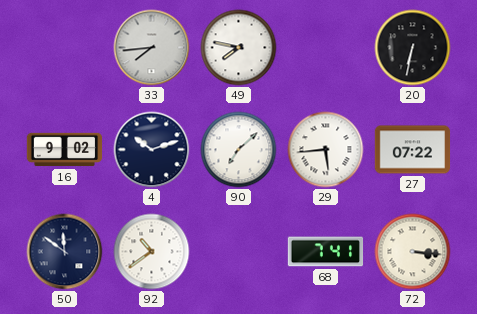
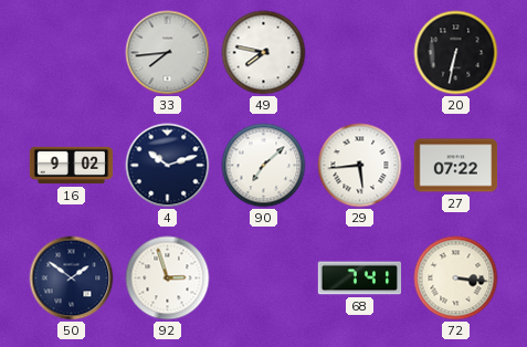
50: 11:51 -> 1:51 (72, 278)
92: 10:39 -> 2:57 (168, 278)
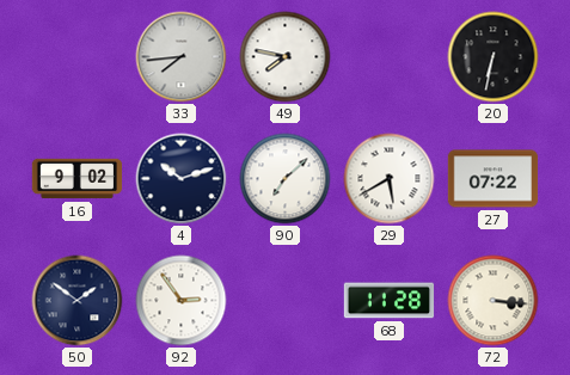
29: 5:44 -> 5:40 (390, 179)
92: 2:57 -> 2:54 (182, 301)
68: 7:41 -> 11:28 (390, 301)
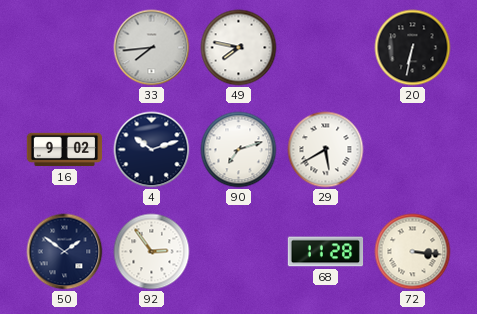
90: 7:08 -> 7:12 (239, 150)
27: 07:22 -> none (494, 179)
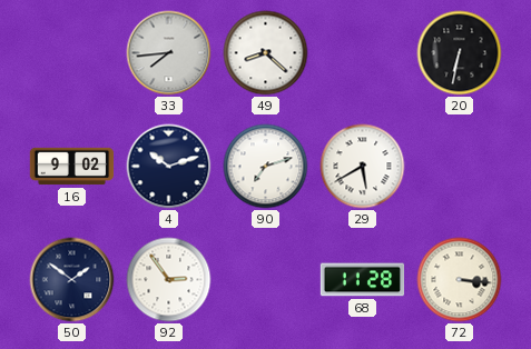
49: 7:47 -> 8:22 (266, 53)
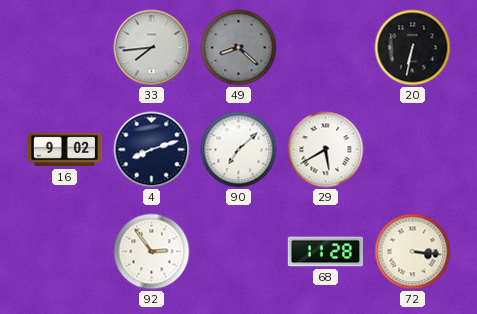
49 dial: white -> grey (239, 48)
4: 10:12 -> 8:12 (152, 150)
90: 7:12 -> 7:08 (239, 150)
50: 1:51 -> none (72, 280)
